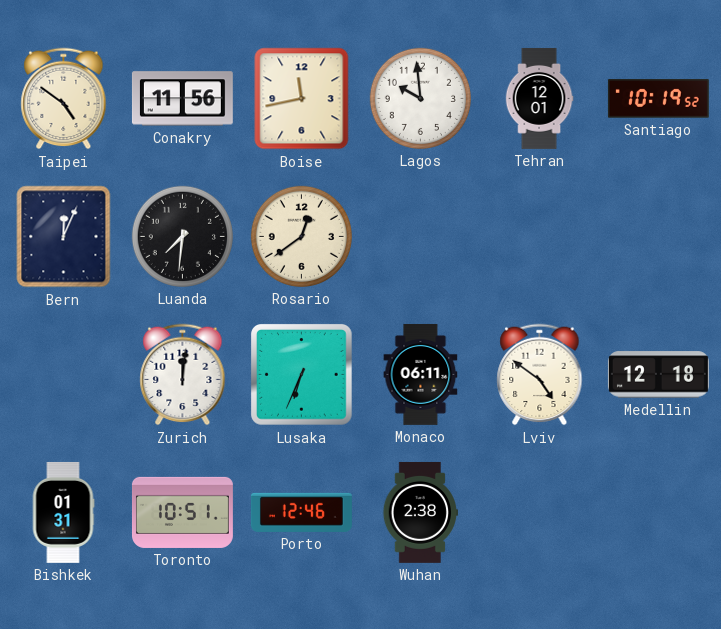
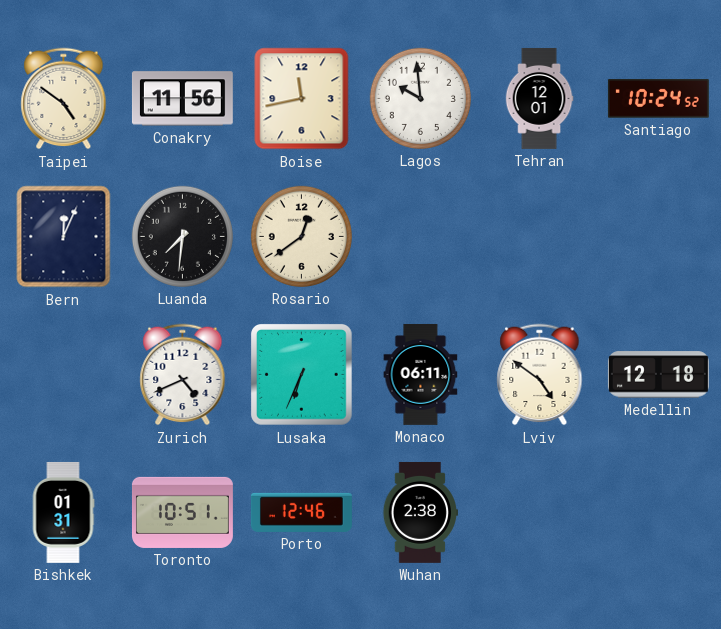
Santiago: 10:19 -> 10:24 (658, 99)
Zurich: 12:01 -> 4:41 (183, 375)
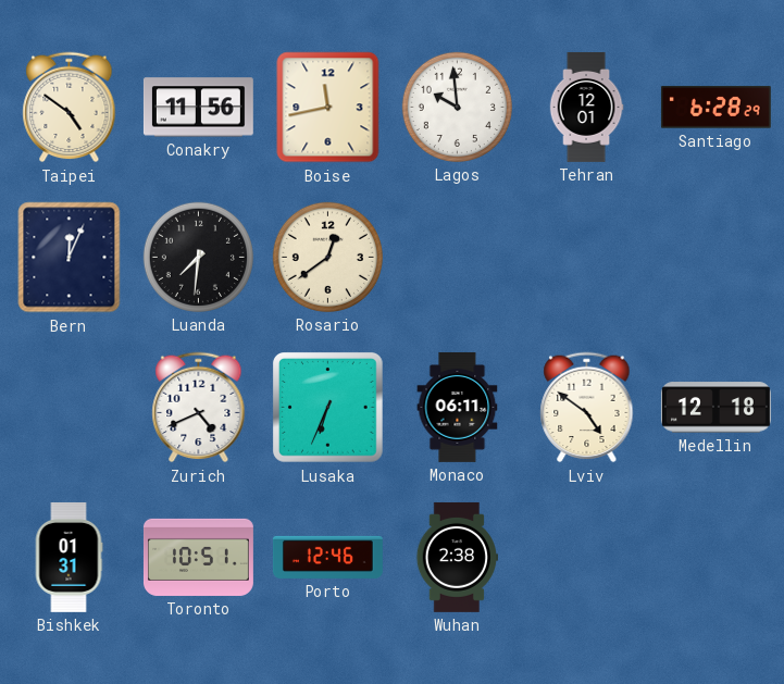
Santiago: 10:24 -> 6:28 (715, 108)
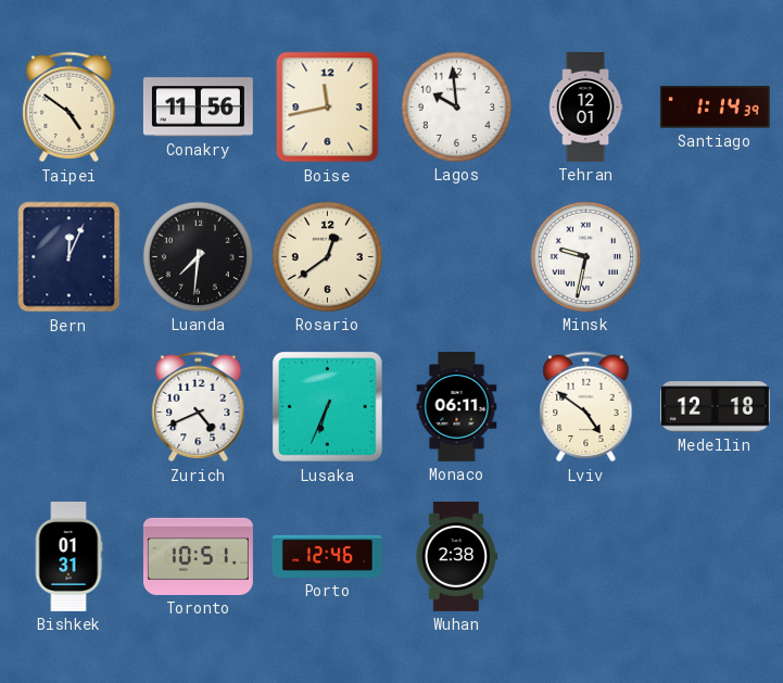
Santiago: 6:28 -> 1:14 (715, 107)
Minsk: none -> 9:32 (585, 256)
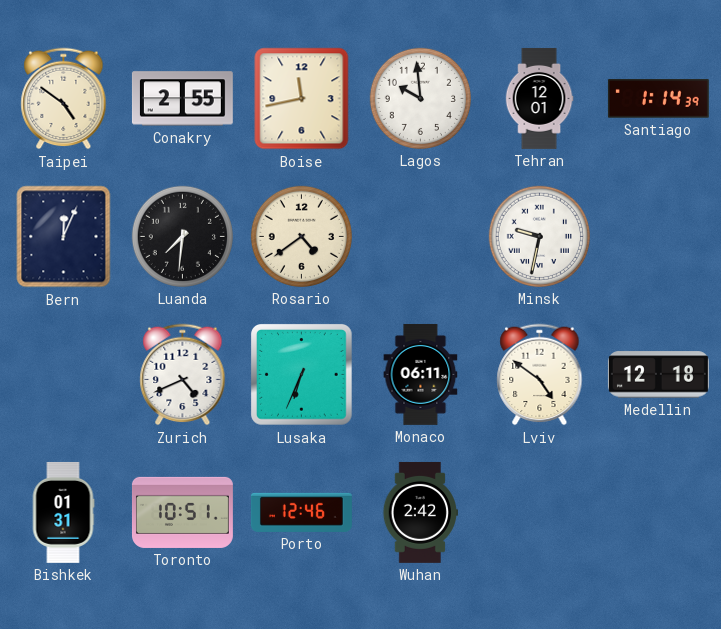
Conakry: 11:56 -> 2:55 (182, 99)
Rosario: 12:39 -> 4:39 (301, 236)
Wuhan: 2:38 -> 2:42 (420, 512)
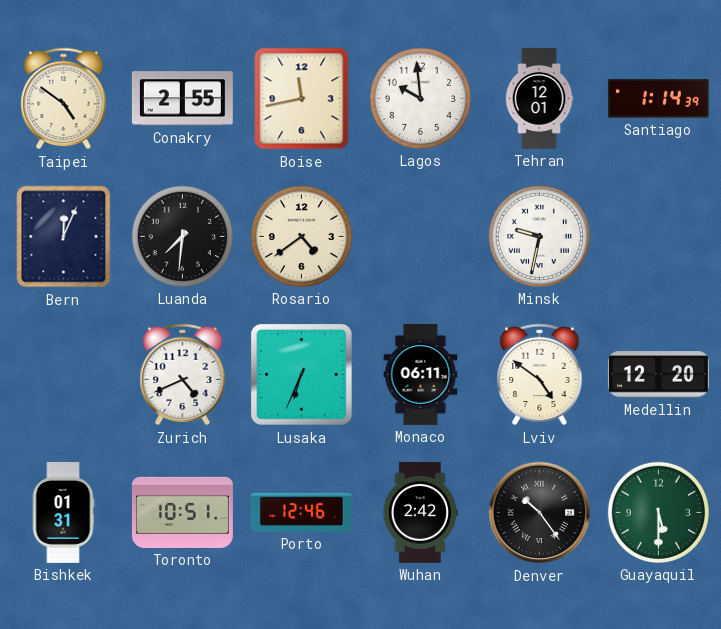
Medellin: 12:18 -> 12:20 (658, 375)
Denver: none -> 10:24 (540, 513)
Guayaquil: none -> 5:30 (658, 512)
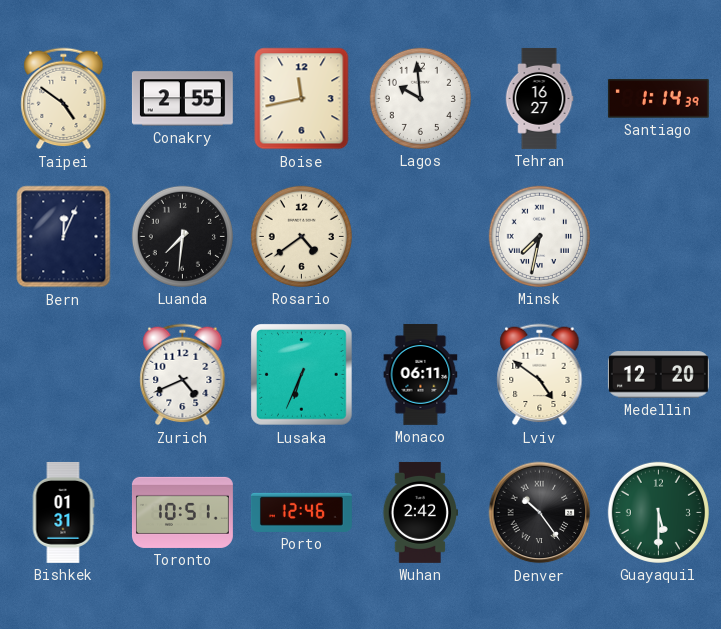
Tehran: 12:01 -> 16:27 (539, 98)
Minsk: 9:32 -> 7:32 (539, 236)
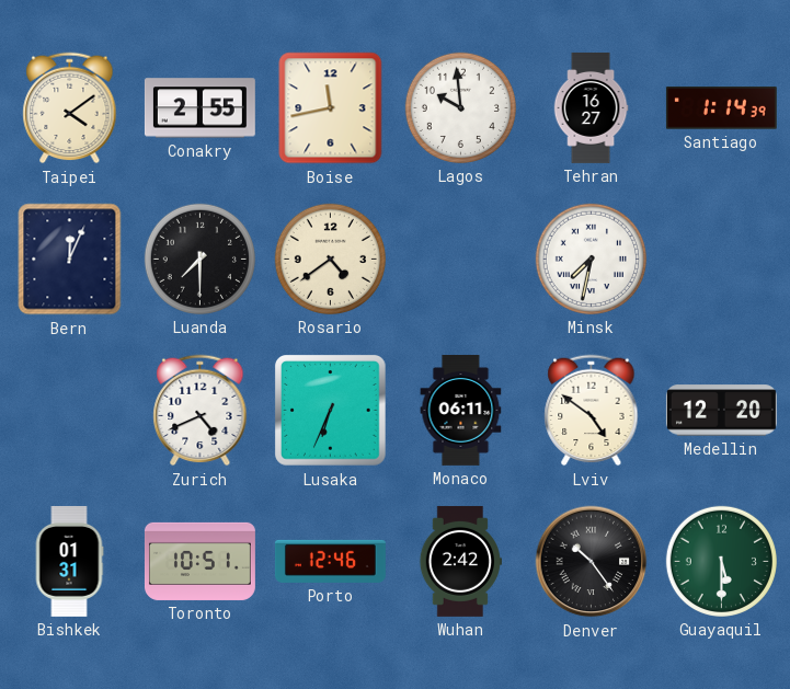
Taipei: 4:51 -> 4:09 (70, 108)
Luanda: 7:31 -> 7:30 (199, 259)
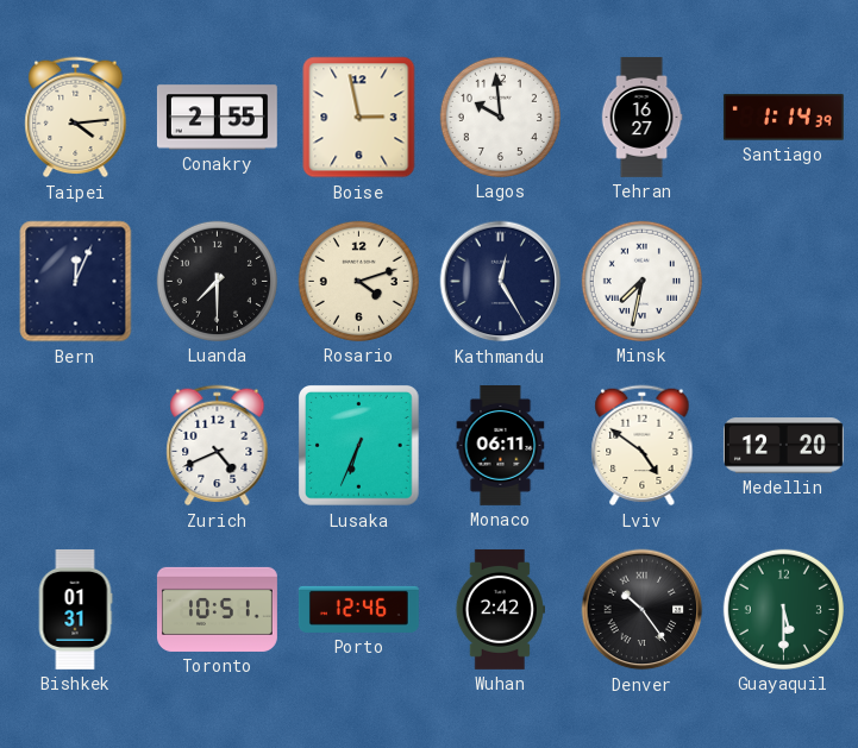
Taipei: 4:09 -> 4:14 (76, 118)
Boise: 11:43 -> 2:58 (359, 118)
Rosario: 4:39 -> 4:12 (358, 281)
Kathmandu: none -> 12:25 (501, 282)
